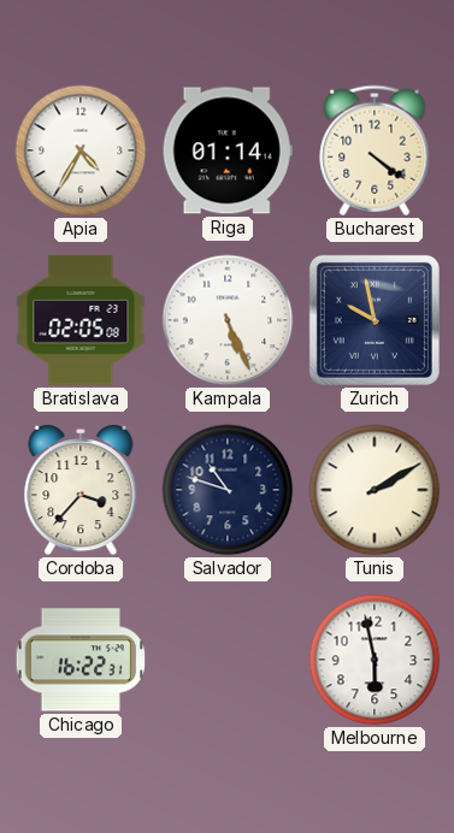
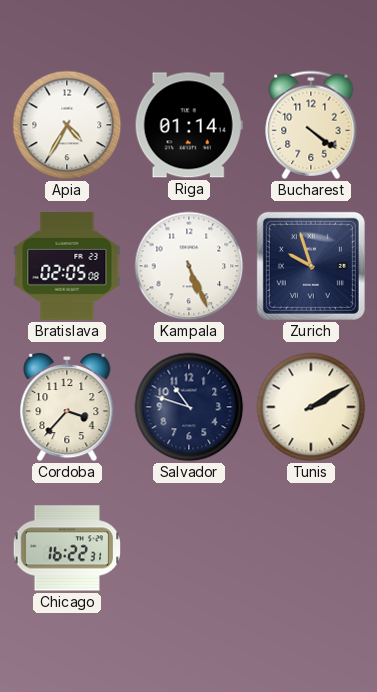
Zurich: 9:58 -> 9:57 (311, 266)
Melbourne: 5:58 -> none (375, 660)
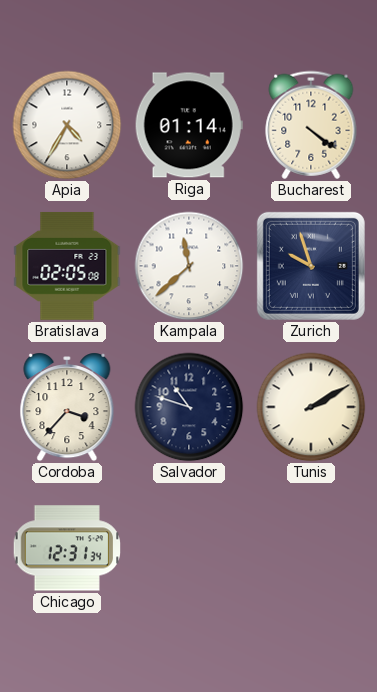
Kampala: 5:26 -> 11:38 (189, 266)
Chicago: 16:22 -> 12:31 (66, 548)
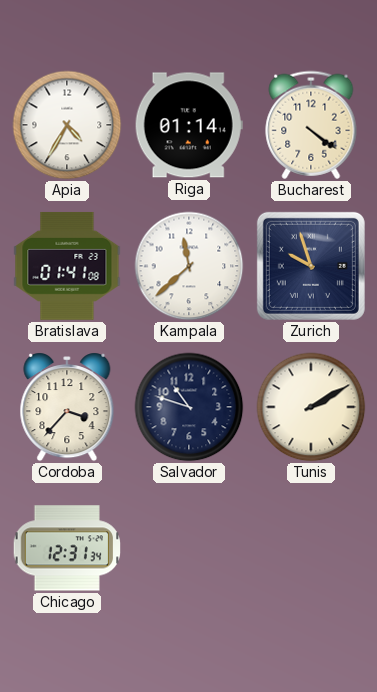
Bratislava: 02:05 -> 01:41 (67, 266)
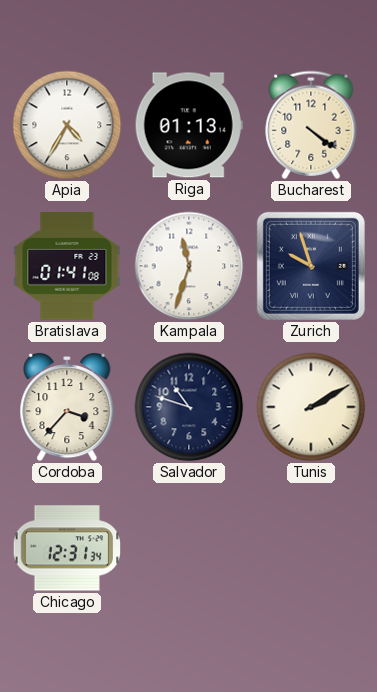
Riga: 01:14 -> 01:13 (189, 125)
Kampala: 11:38 -> 11:33 (189, 266)
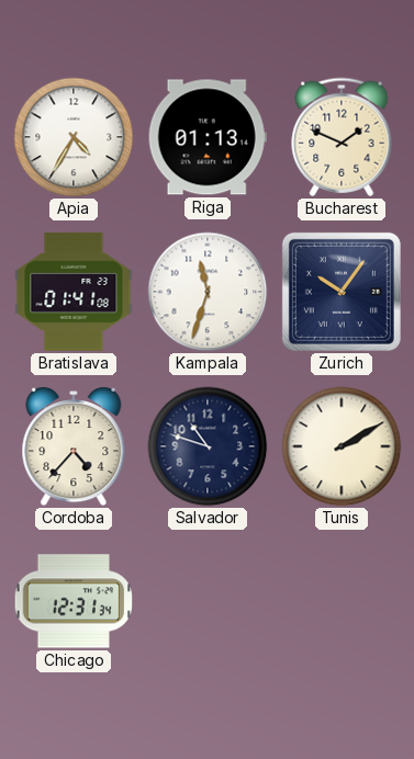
Bucharest: 4:21 -> 1:49 (342, 137)
Zurich: 9:57 -> 10:06 (342, 292)
Cordoba: 3:37 -> 4:37 (74, 446)
